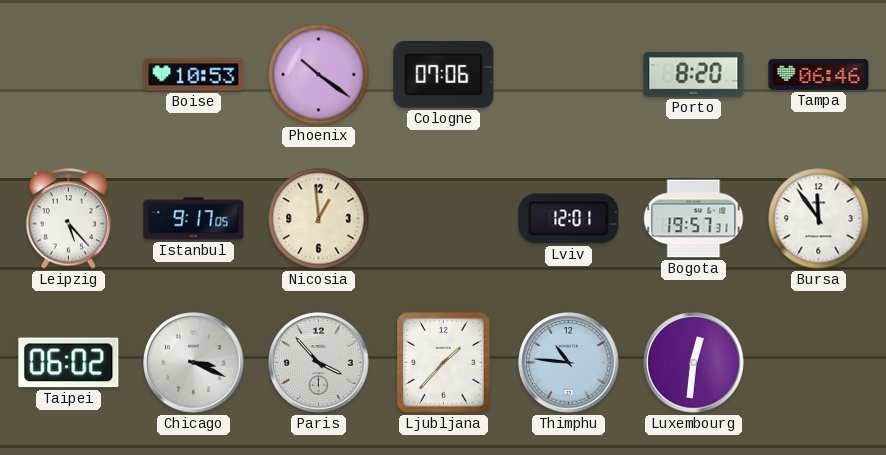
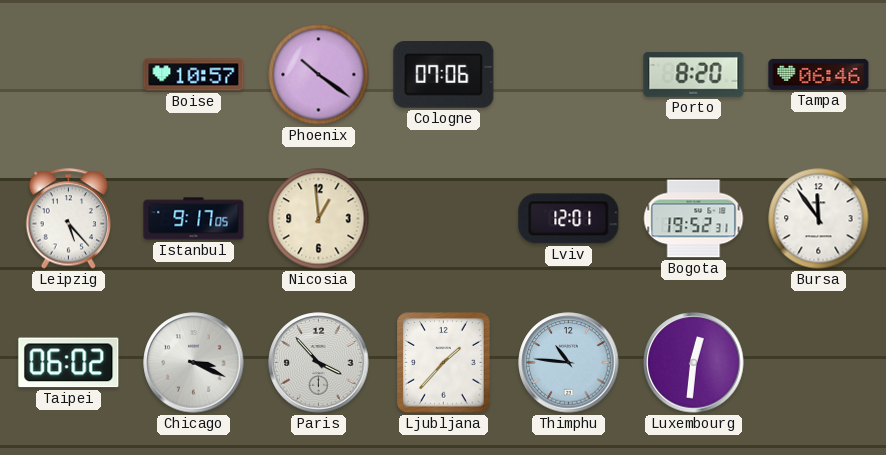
Boise: 10:53 -> 10:57 (194, 75)
Bogota: 19:57 -> 19:52 (694, 219)
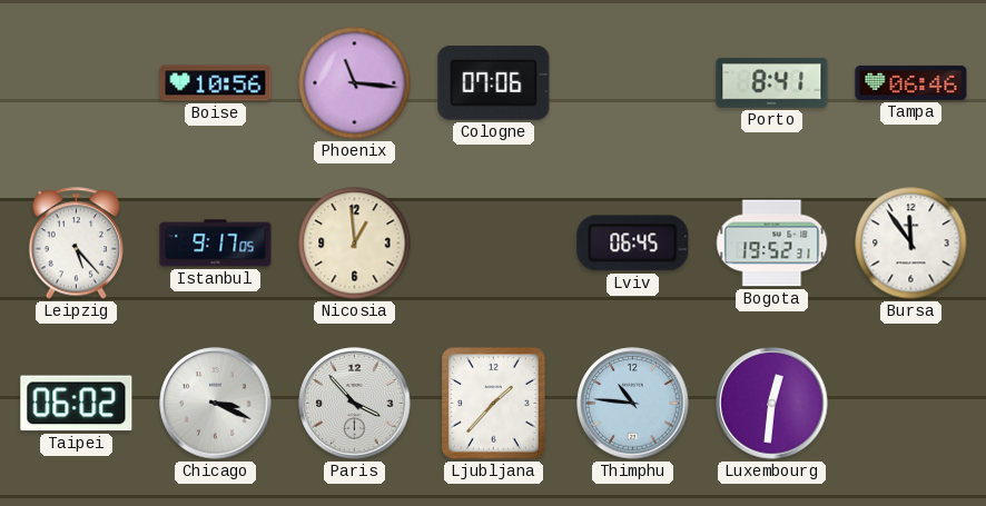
Boise: 10:57 -> 10:56 (216, 83)
Phoenix: 10:21 -> 11:16 (355, 83)
Porto: 8:20 -> 8:41 (772, 82)
Lviv: 12:01 -> 06:45 (633, 244)
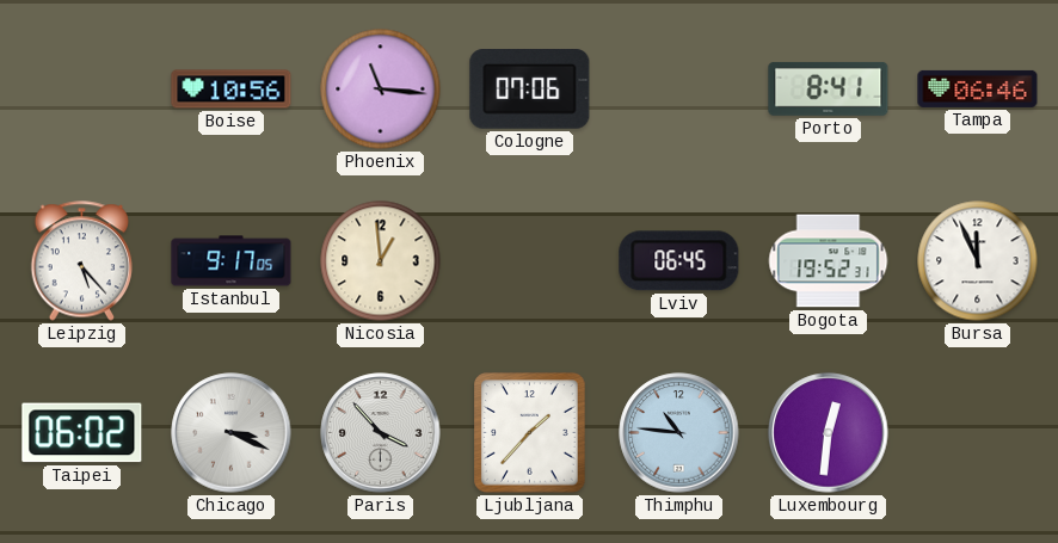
Bursa: 11:54 -> 11:56 (978, 261)
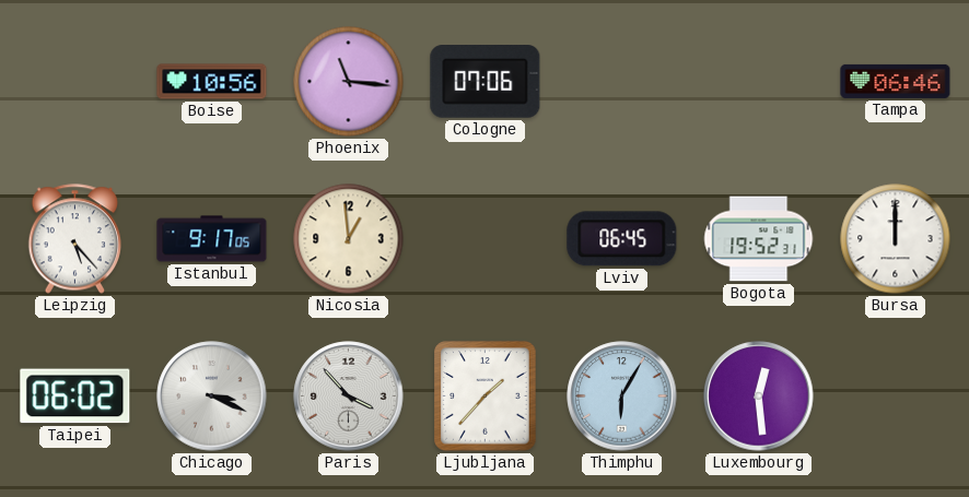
Porto: 8:41 -> none (829, 88)
Bursa: 11:56 -> 12:00 (896, 239)
Thimphu: 10:46 -> 6:05 (622, 397)
Luxembourg: 12:31 -> 12:29 (759, 397)
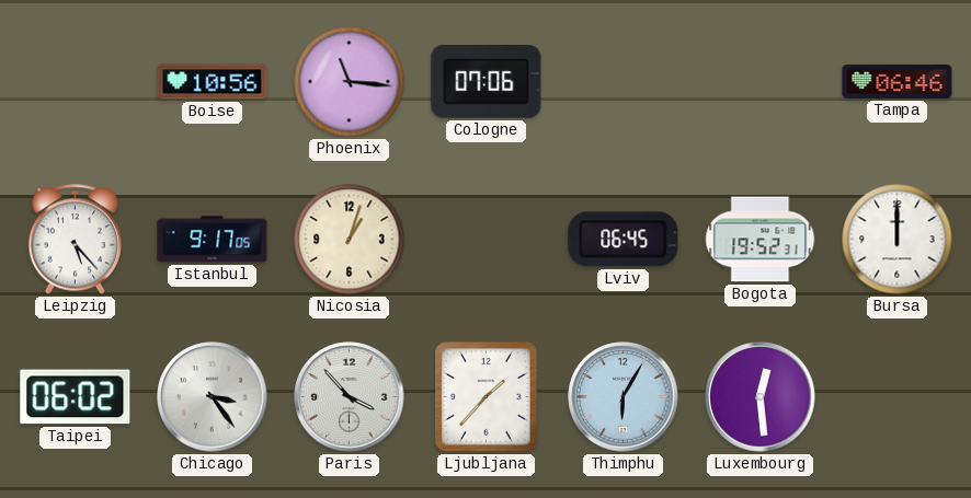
Nicosia: 12:59 -> 1:03 (350, 240)
Chicago: 3:19 -> 3:24 (213, 397)
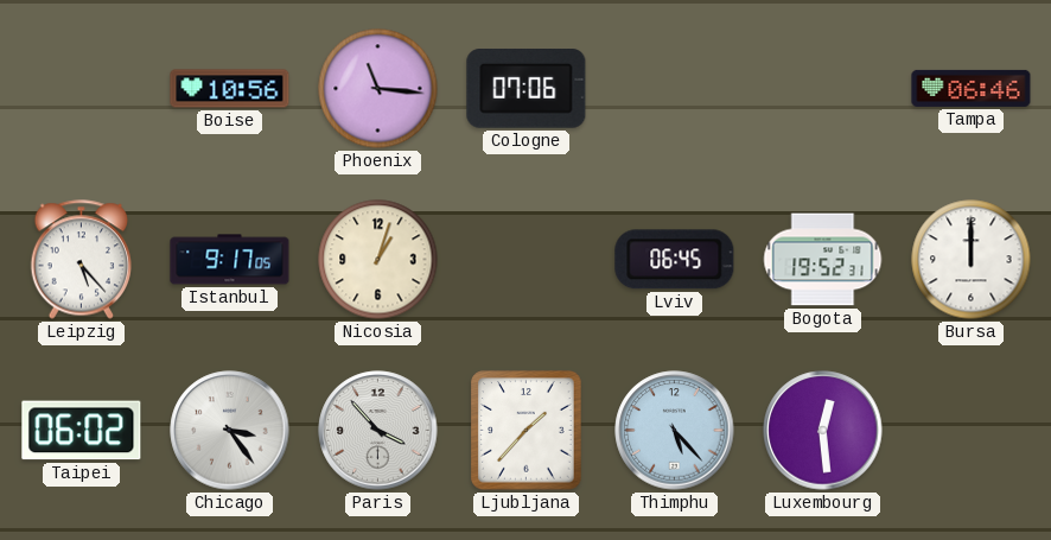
Thimphu: 6:05 -> 5:23 (675, 431)
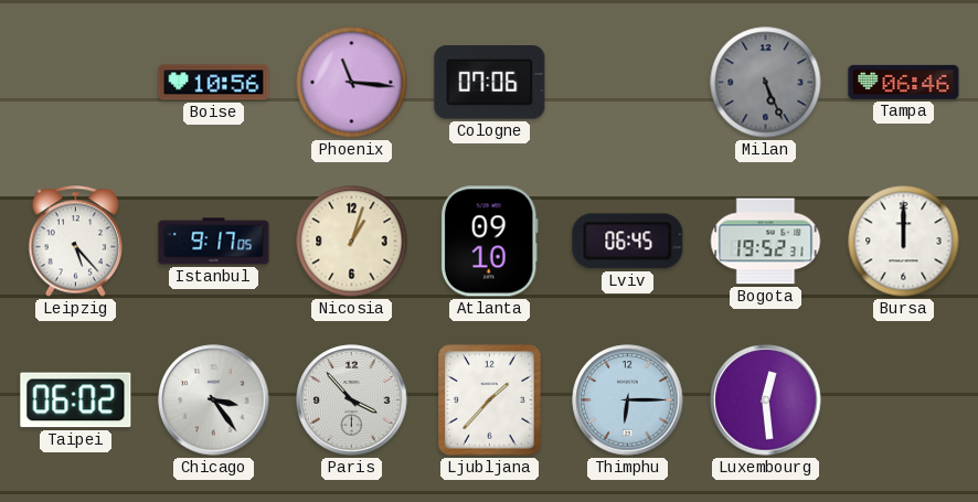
Milan: none -> 5:26 (766, 83)
Atlanta: none -> 09:10 (489, 242)
Thimphu: 5:23 -> 6:15 (628, 400)
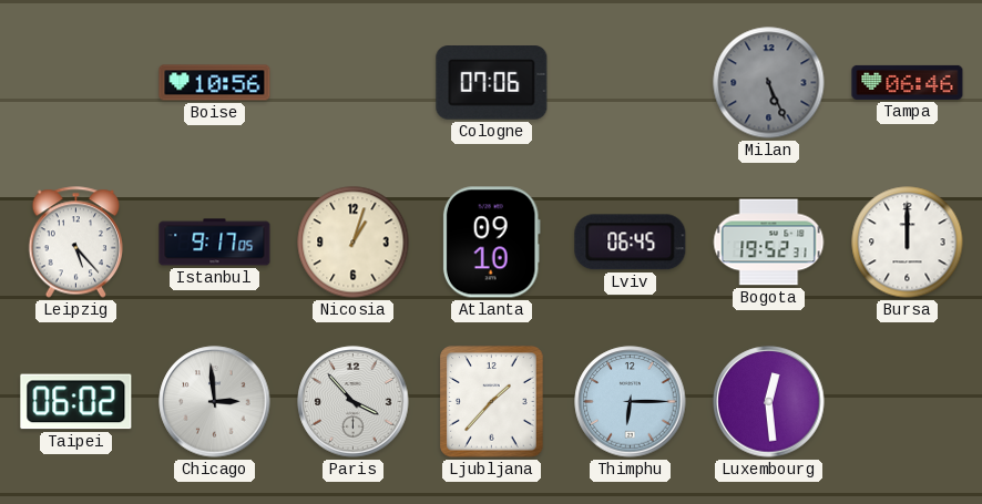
Phoenix: 11:16 -> none (352, 83)
Chicago: 3:24 -> 2:59 (215, 402)
